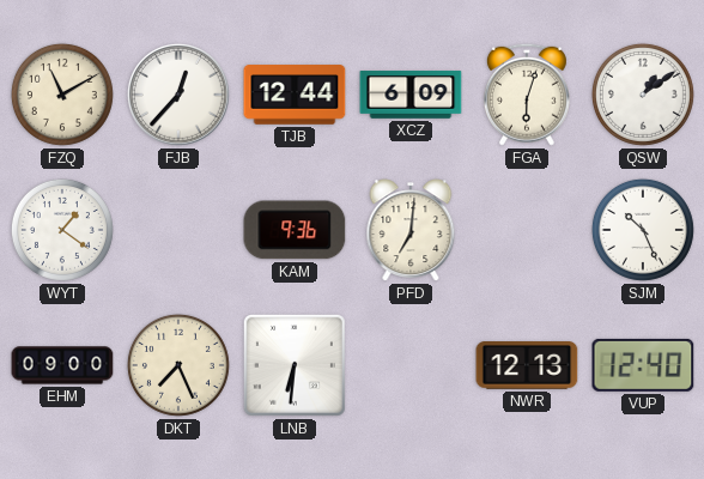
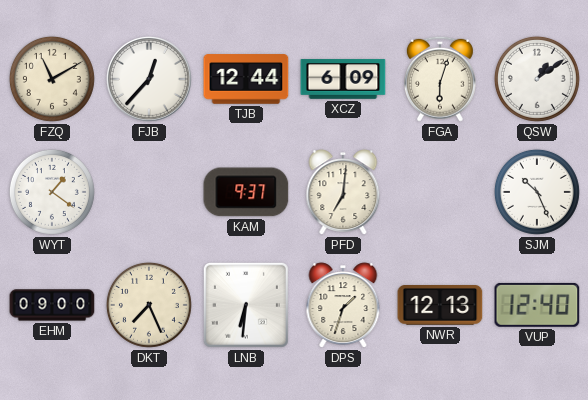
KAM: 9:36 -> 9:37 (246, 192)
DPS: none -> 1:33 (343, 305)
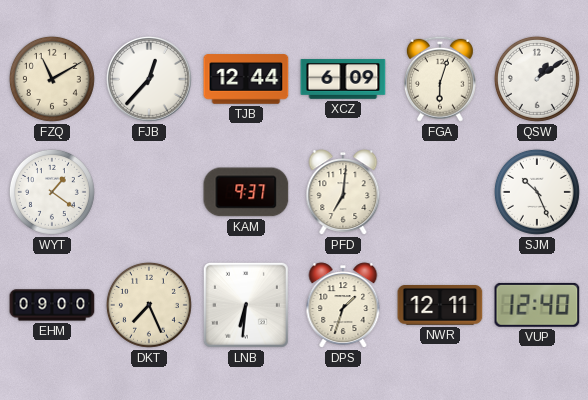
NWR: 12:13 -> 12:11 (440, 306)
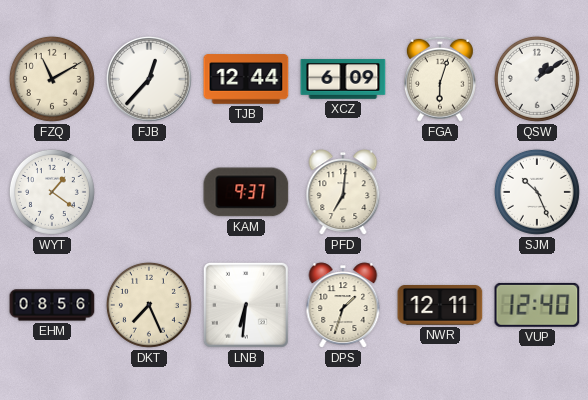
EHM: 09:00 -> 08:56 (52, 305)
